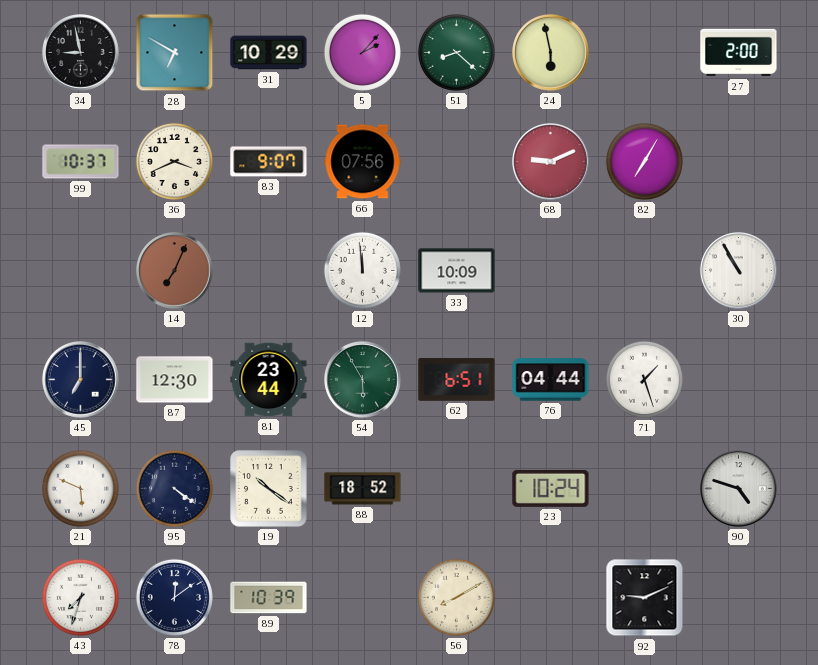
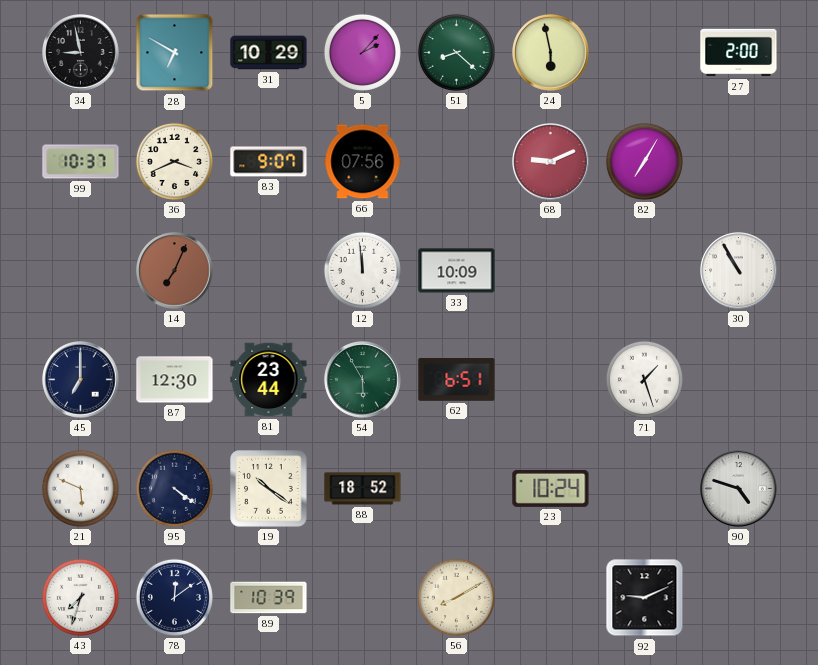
76: 04:44 -> none (551, 380)
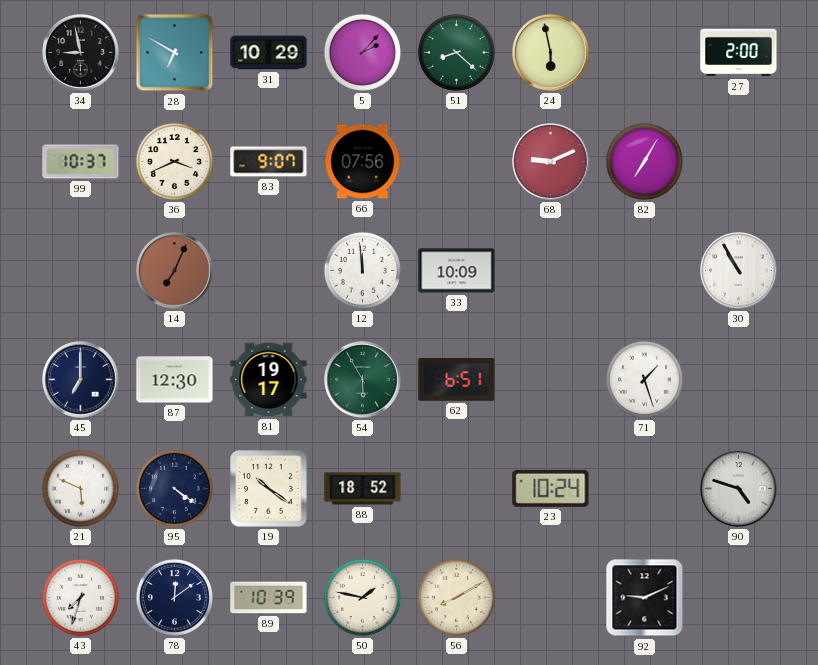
81: 23:44 -> 19:17 (269, 380)
50: none -> 1:47 (362, 597)
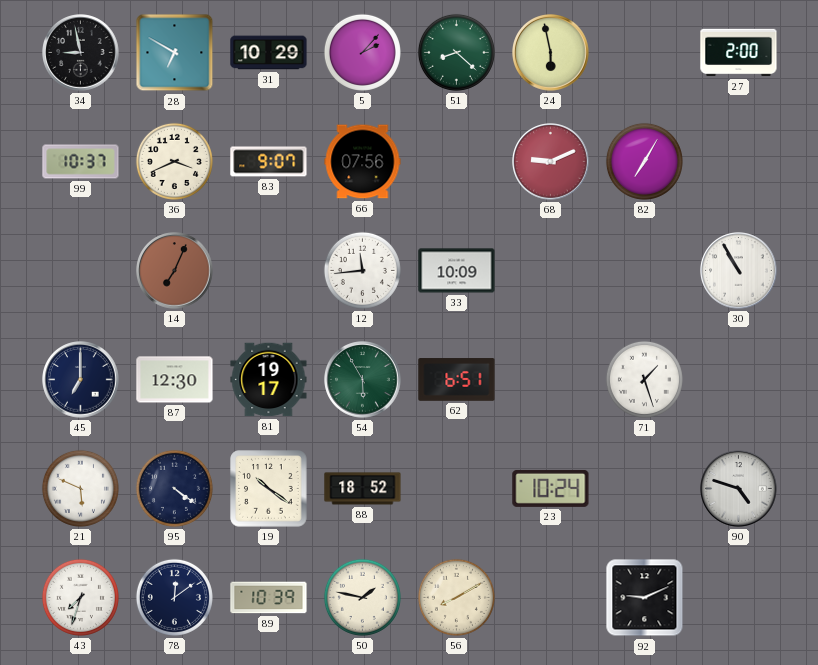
12: 11:59 -> 11:44 (362, 270)
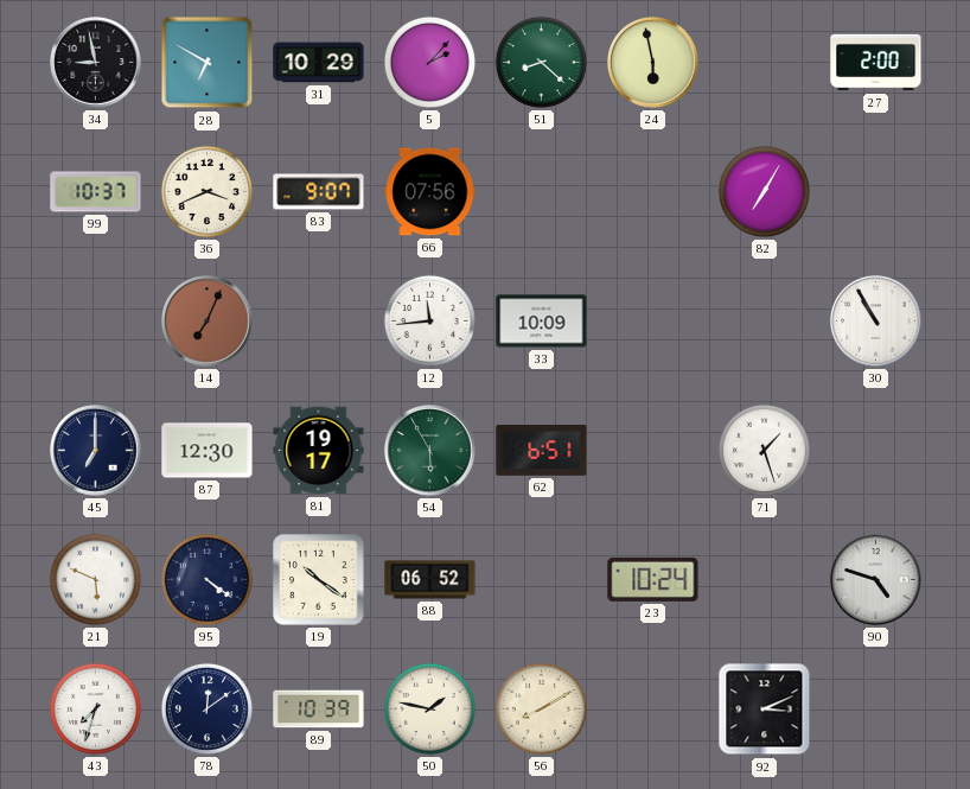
68: 9:11 -> none (551, 162)
88: 18:52 -> 06:52 (430, 580)
92: 9:11 -> 3:11 (765, 710)
